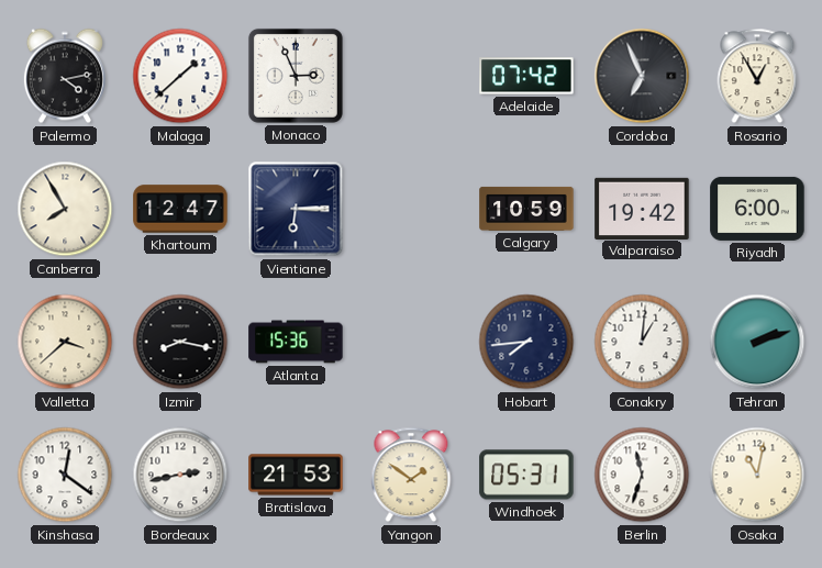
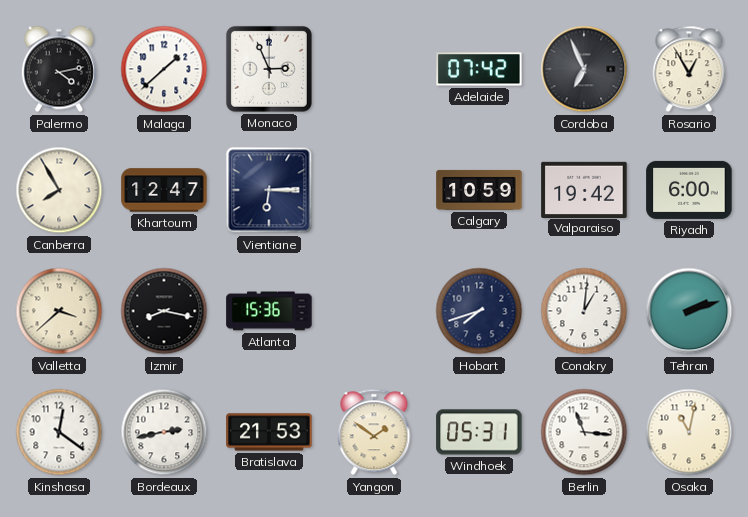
Hobart: 7:44 -> 7:42 (479, 311)
Berlin: 11:33 -> 11:16 (584, 432)
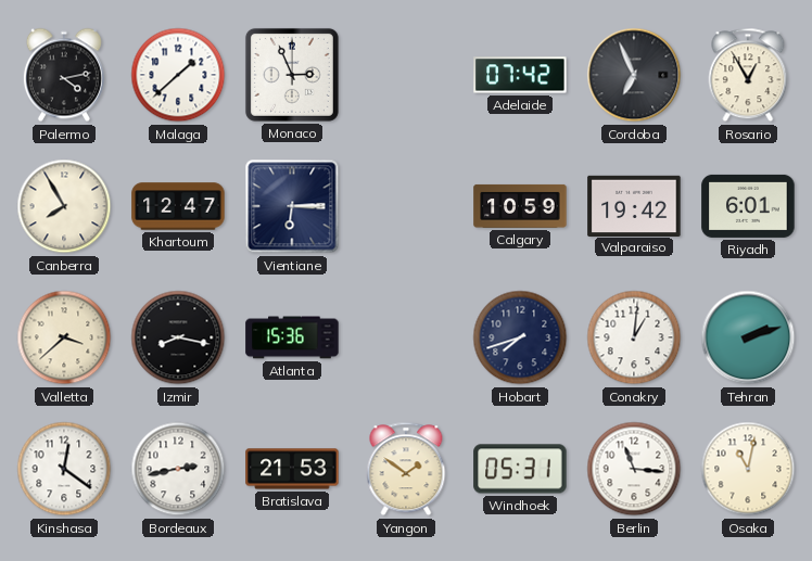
Riyadh: 6:00 -> 6:01 (748, 206)
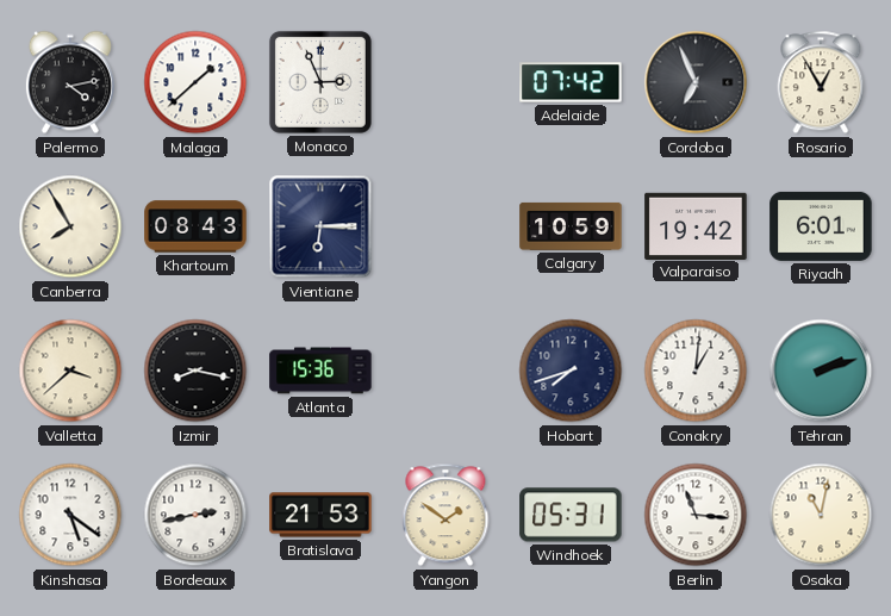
Khartoum: 12:47 -> 08:43 (195, 226)
Kinshasa: 12:21 -> 5:21 (70, 515)
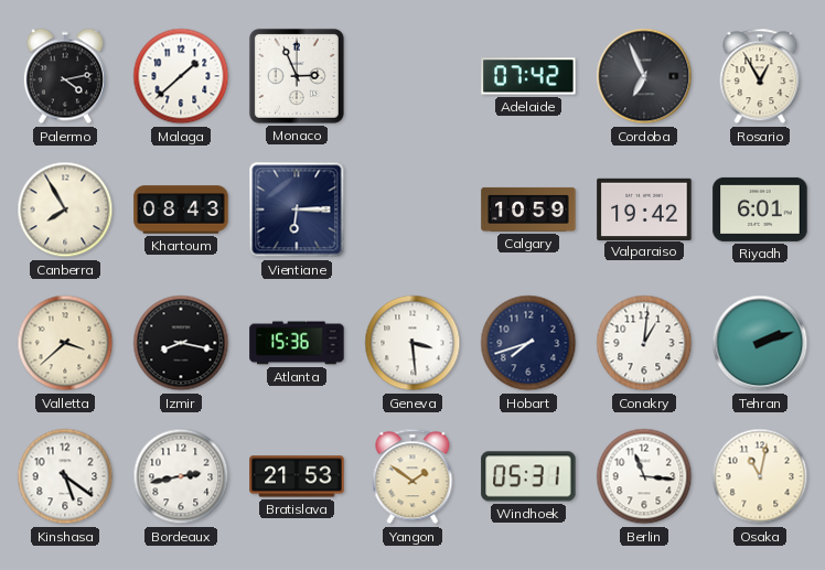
Geneva: none -> 3:29 (413, 343)
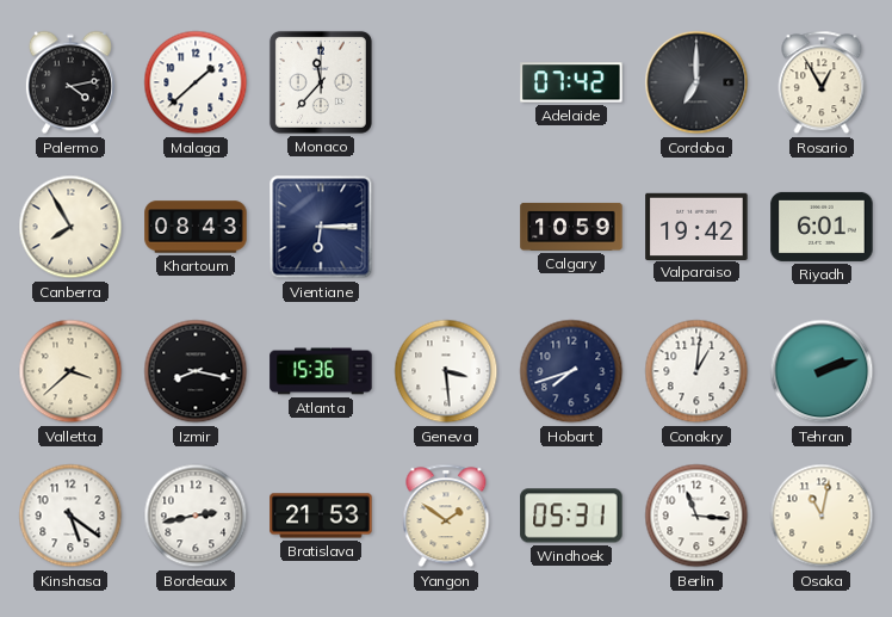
Monaco: 2:56 -> 11:37 (321, 82)
Cordoba: 6:56 -> 7:00 (696, 82)
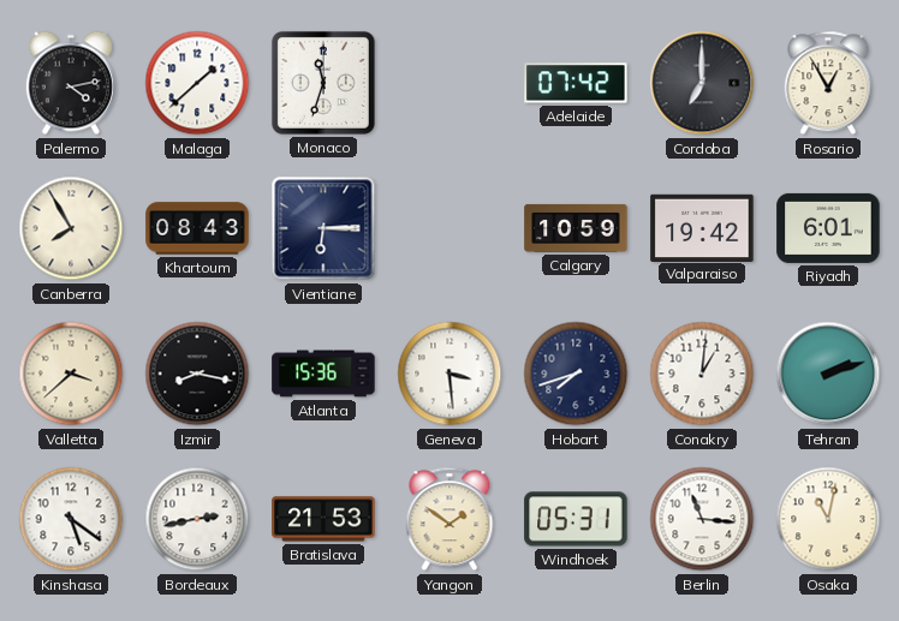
Monaco: 11:37 -> 11:33 (323, 83)
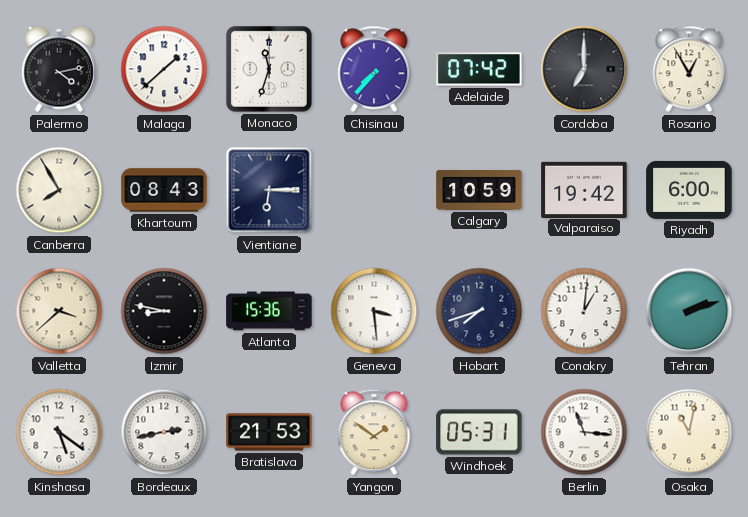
Chisinau: none -> 7:37 (374, 69)
Riyadh: 6:01 -> 6:00 (689, 190)
Izmir: 8:17 -> 8:47 (164, 311)
